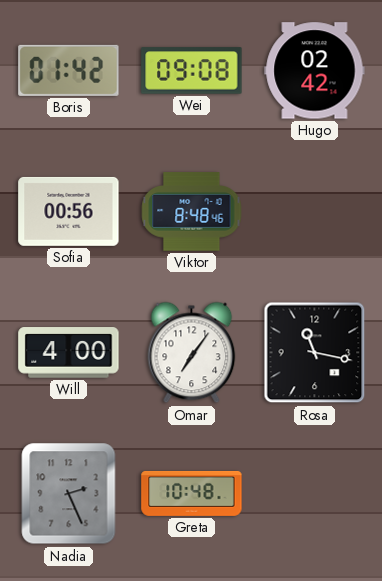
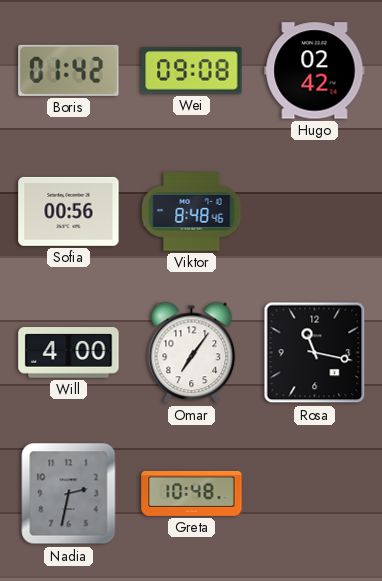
Nadia: 2:26 -> 2:32 (69, 494)
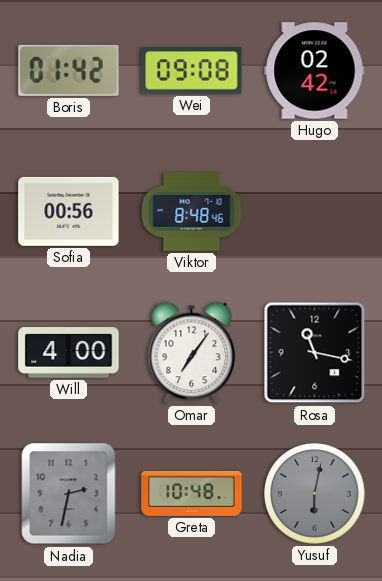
Yusuf: none -> 6:02 (315, 494)
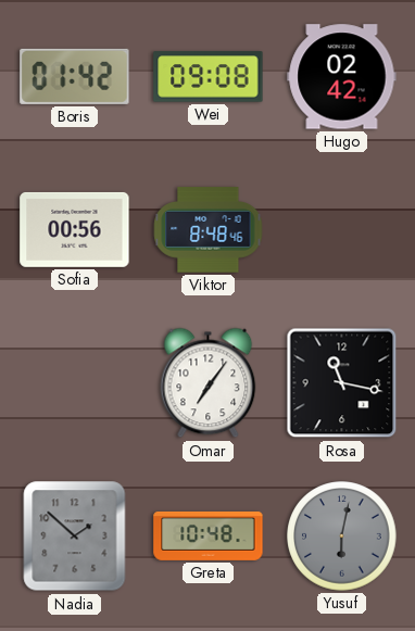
Will: 4:00 -> none (69, 353)
Nadia: 2:32 -> 1:52 (75, 537)
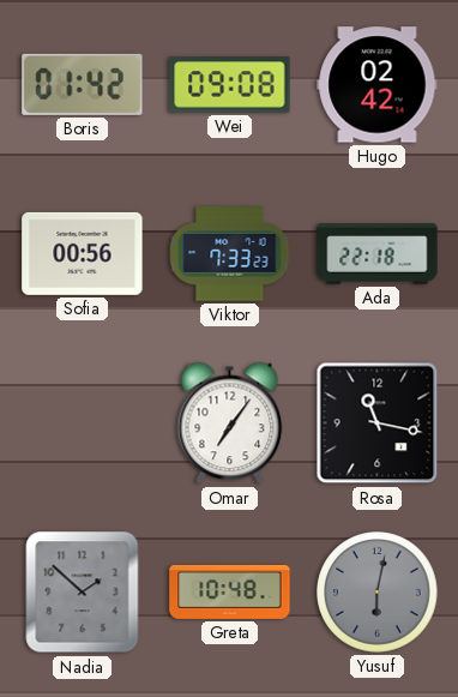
Viktor: 8:48 -> 7:33 (230, 254)
Ada: none -> 22:18 (378, 254)
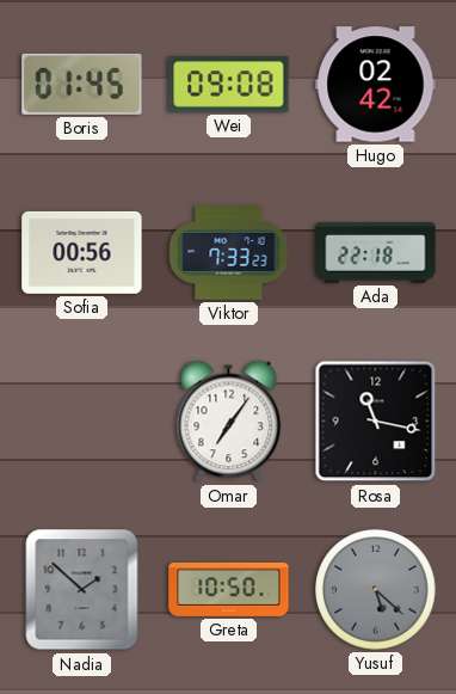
Boris: 01:42 -> 01:45 (82, 84)
Greta: 10:48 -> 10:50 (229, 589)
Yusuf: 6:02 -> 5:22 (376, 590)
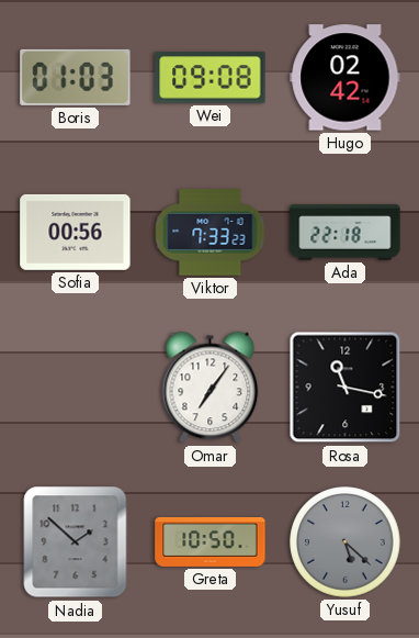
Boris: 01:45 -> 01:03 (76, 77)
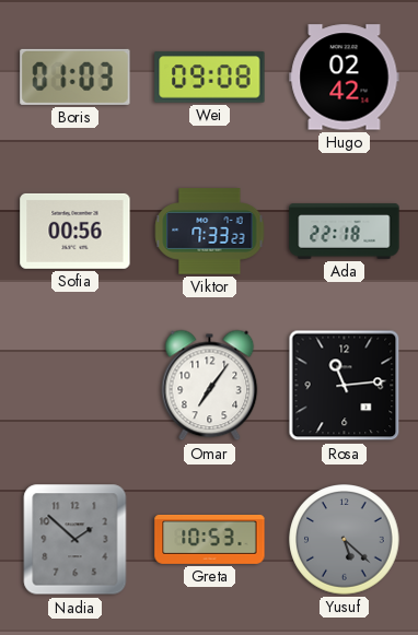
Rosa: 11:17 -> 11:14 (345, 386)
Greta: 10:50 -> 10:53 (210, 539)
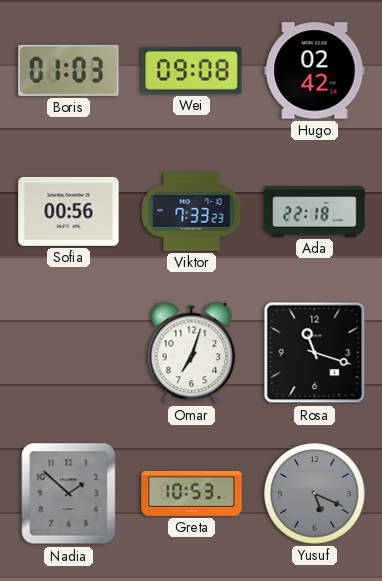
Omar: 7:06 -> 7:03 (192, 353)
Rosa: 11:14 -> 11:18 (315, 353)
Yusuf: 5:22 -> 5:19 (315, 494)
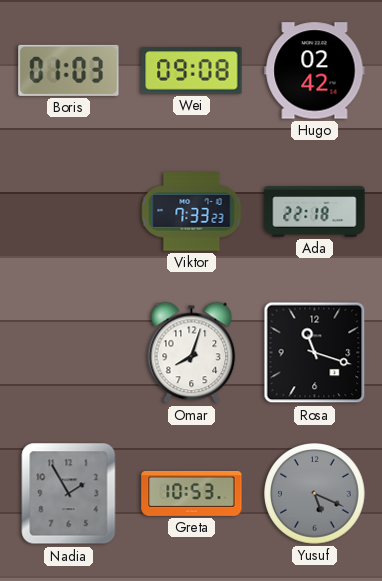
Sofia: 00:56 -> none (69, 211)
Omar: 7:03 -> 8:03 (192, 353)
Nadia: 1:52 -> 1:55 (69, 494)
